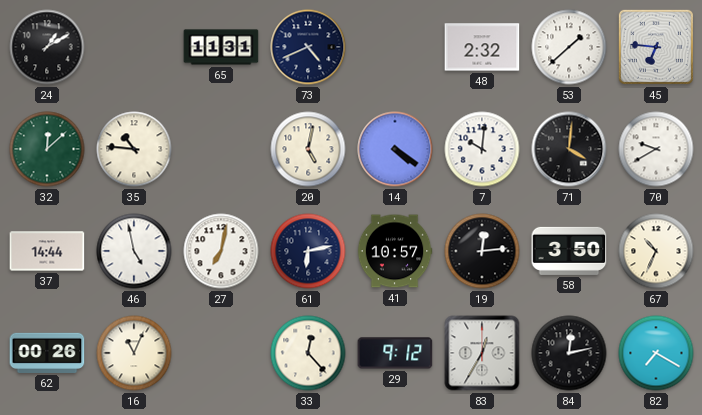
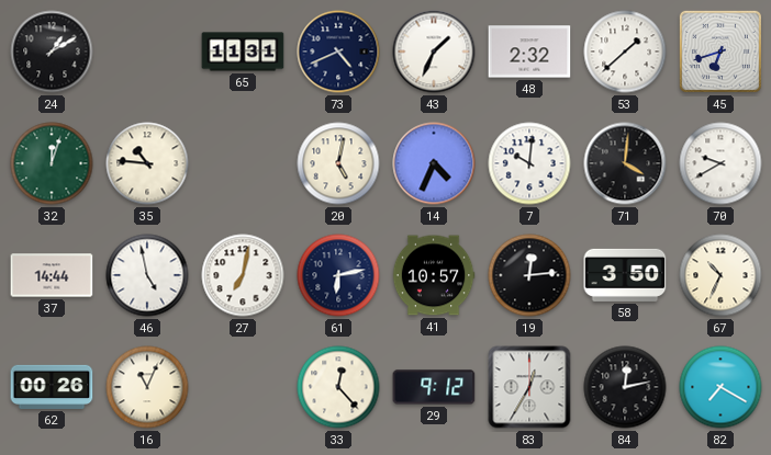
43: none -> 1:34 (434, 52)
45: 6:46 -> 6:42 (720, 52)
32: 12:08 -> 12:03 (52, 163)
14: 4:21 -> 4:34 (434, 163)
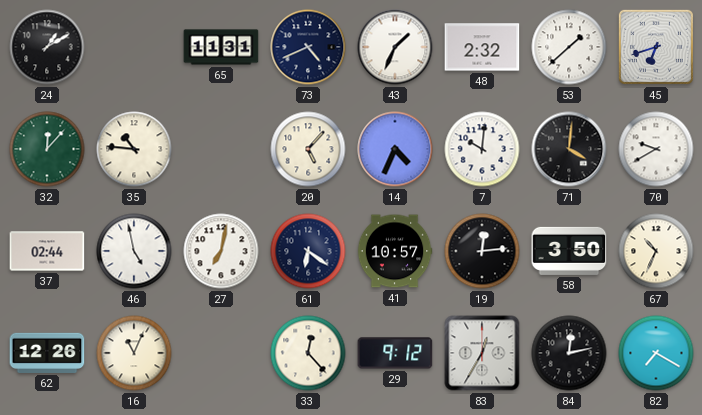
32: 12:03 -> 12:07 (47, 149)
20: 5:02 -> 5:07 (308, 149)
37: 14:44 -> 02:44 (47, 251)
61: 6:13 -> 6:21 (308, 251)
62: 00:26 -> 12:26 (47, 353)
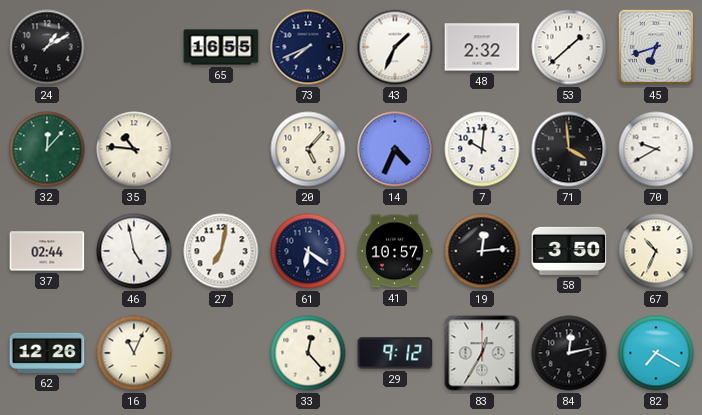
65: 11:31 -> 16:55 (221, 47)
73: 4:41 -> 7:41 (308, 47)
71: 4:01 -> 3:59 (569, 149)
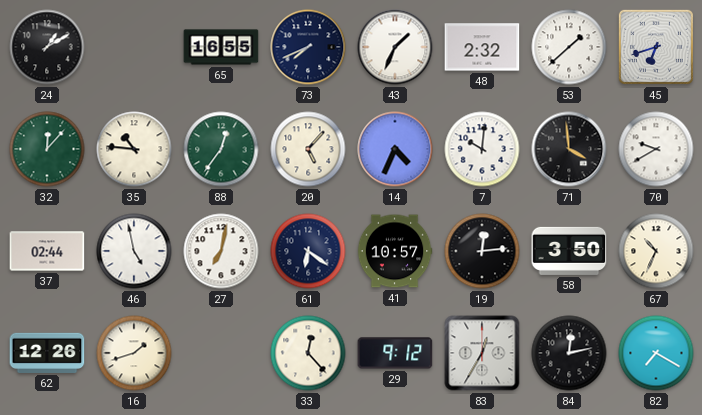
88: none -> 12:36 (221, 149)
16: 11:04 -> 1:42 (134, 353)
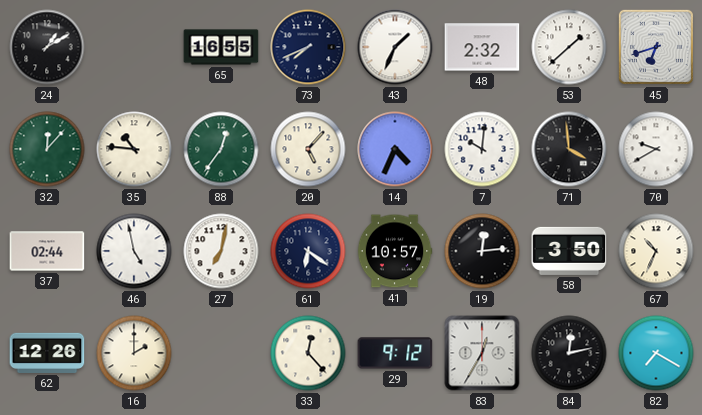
16: 1:42 -> 2:00 (134, 353)
